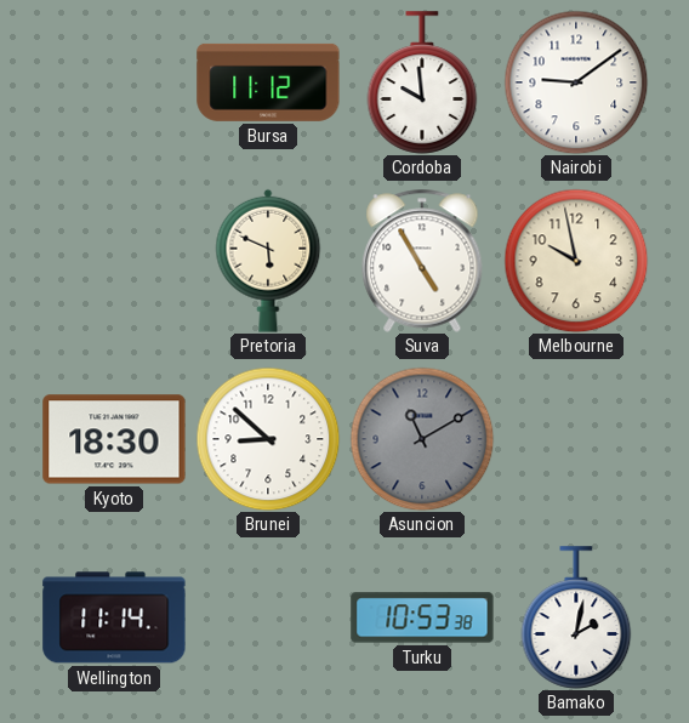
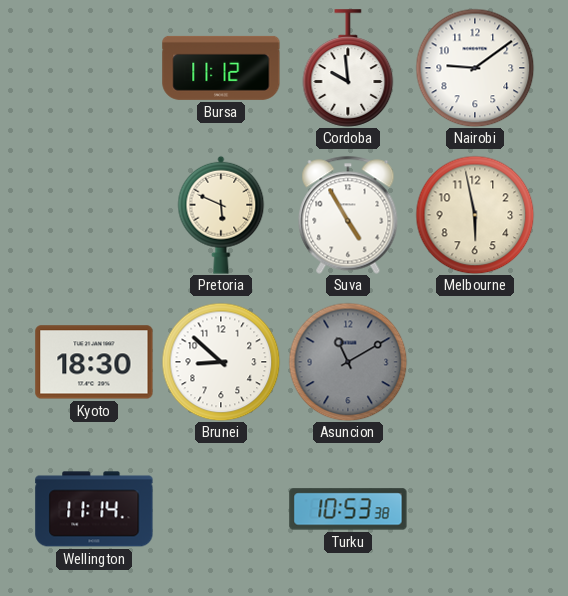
Melbourne: 9:58 -> 5:58 (475, 215)
Bamako: 2:02 -> none (576, 617)
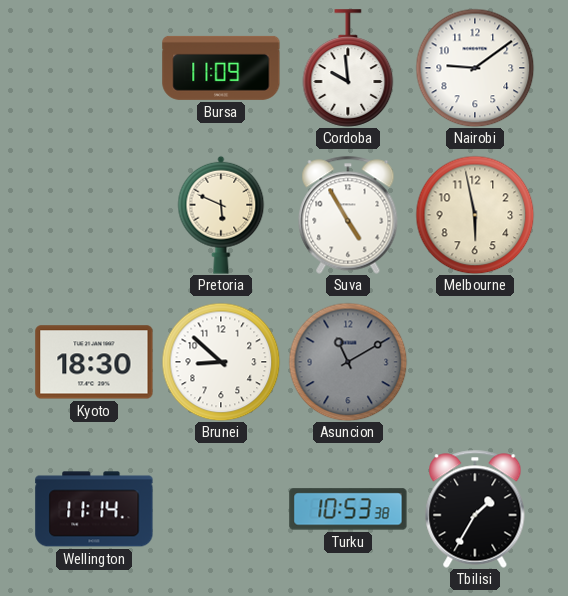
Bursa: 11:12 -> 11:09 (221, 68)
Tbilisi: none -> 1:35 (475, 509)
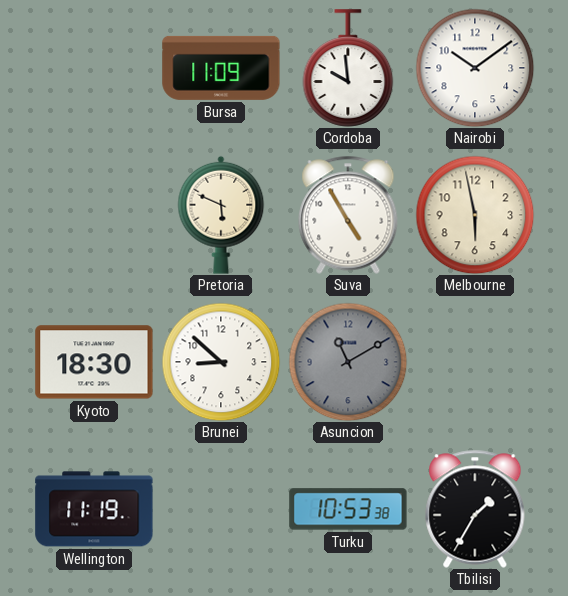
Nairobi: 9:09 -> 10:09 (475, 68)
Wellington: 11:14 -> 11:19 (94, 509)
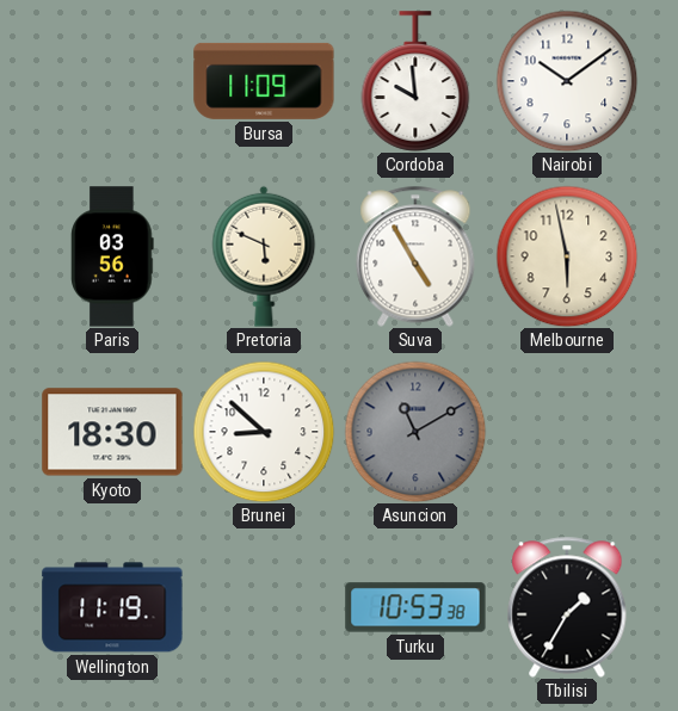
Paris: none -> 03:56 (112, 256)
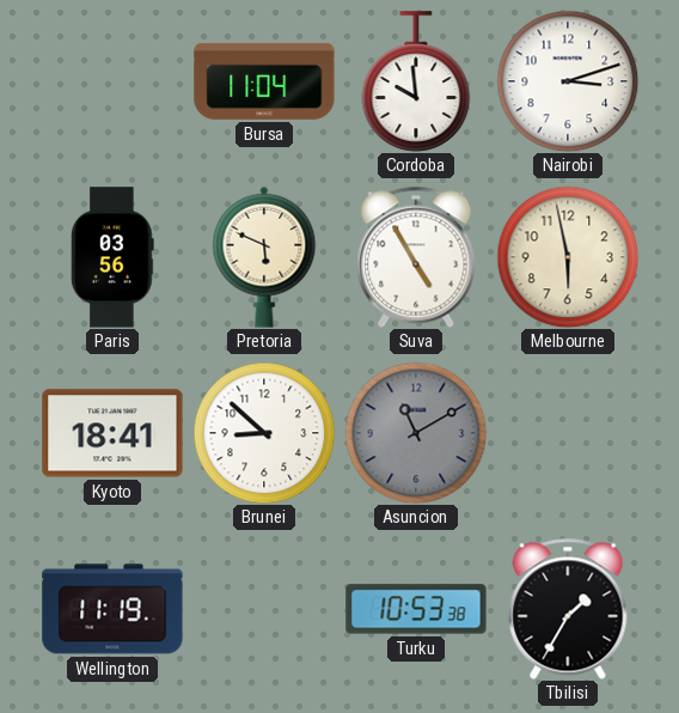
Bursa: 11:09 -> 11:04 (264, 81)
Nairobi: 10:09 -> 3:12 (568, 81)
Kyoto: 18:30 -> 18:41 (112, 433)
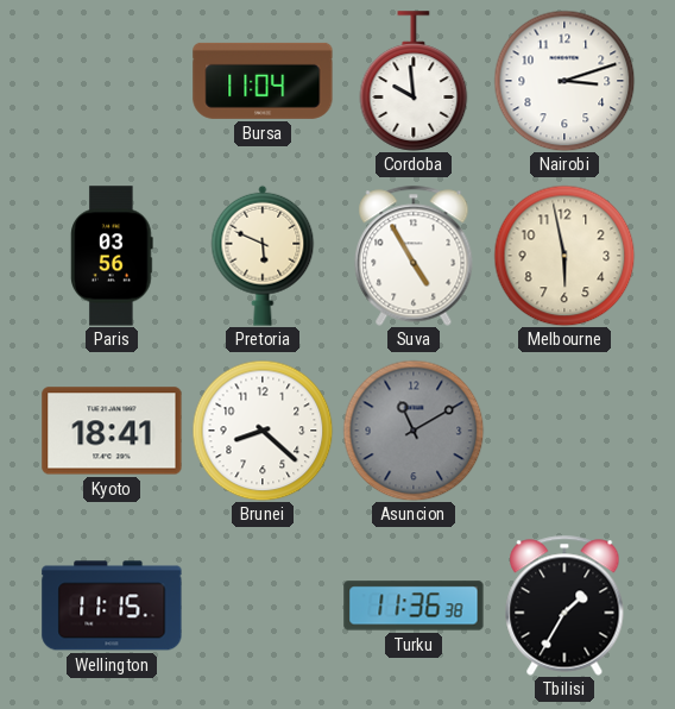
Brunei: 8:52 -> 8:22 (263, 431)
Wellington: 11:19 -> 11:15 (112, 606)
Turku: 10:53 -> 11:36 (414, 606)
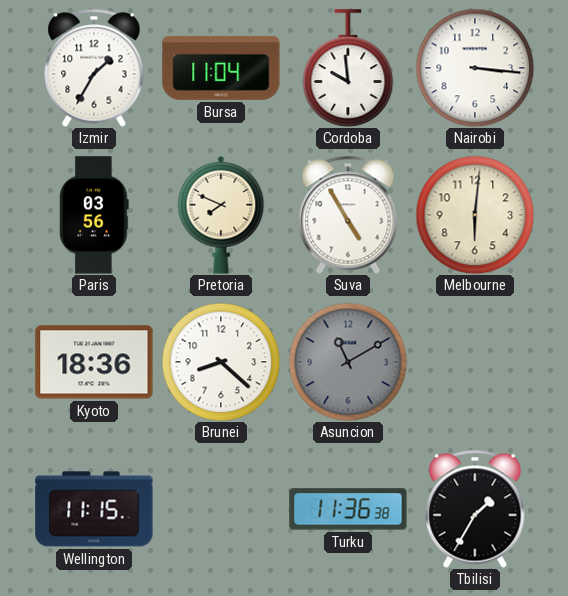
Izmir: none -> 1:35 (94, 68)
Nairobi: 3:12 -> 3:16 (475, 68)
Pretoria: 5:49 -> 7:49 (221, 215)
Melbourne: 5:58 -> 6:01 (475, 215)
Kyoto: 18:41 -> 18:36 (94, 362)
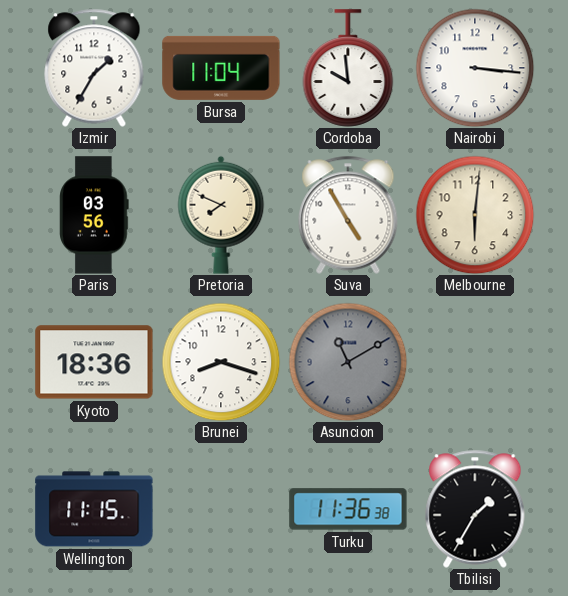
Brunei: 8:22 -> 8:18 (221, 362)
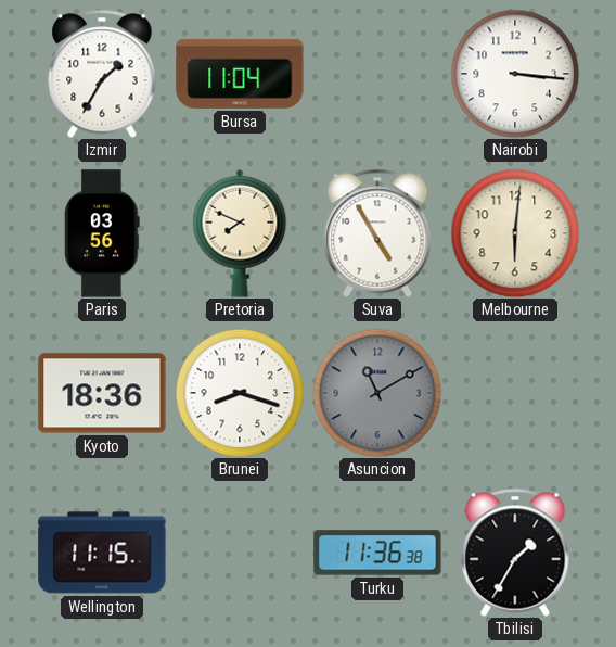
Cordoba: 9:59 -> none (348, 68)
